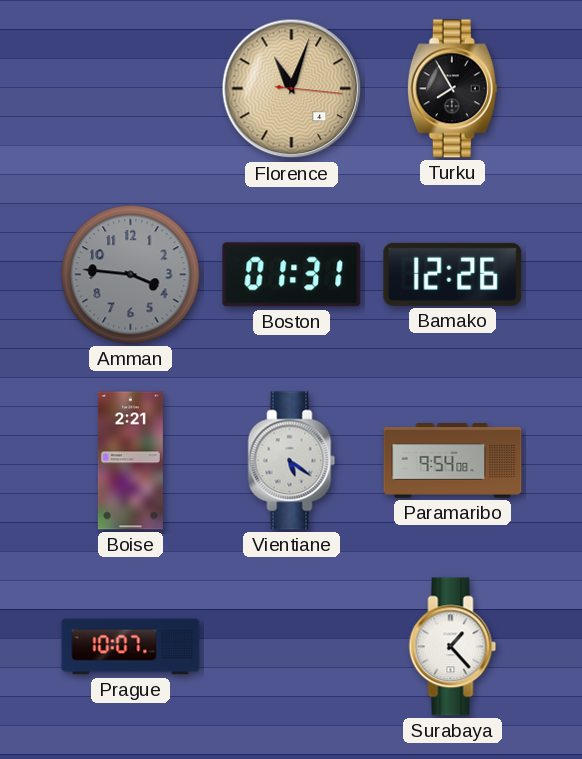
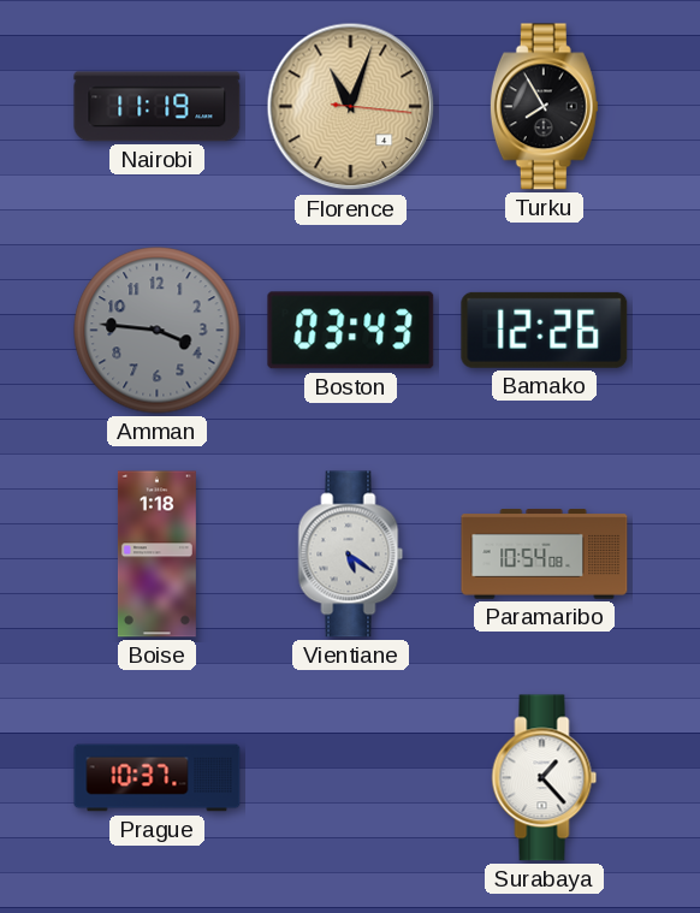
Nairobi: none -> 11:19 (158, 107)
Boston: 01:31 -> 03:43 (351, 331)
Boise: 2:21 -> 1:18 (156, 555)
Paramaribo: 9:54 -> 10:54 (545, 555)
Prague: 10:07 -> 10:37 (158, 778)
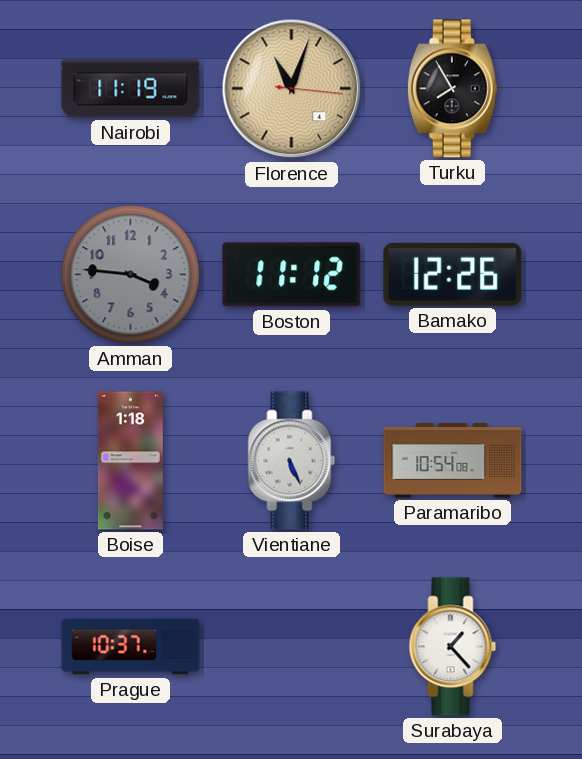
Boston: 03:43 -> 11:12 (292, 275)
Vientiane: 5:21 -> 5:26 (292, 461)
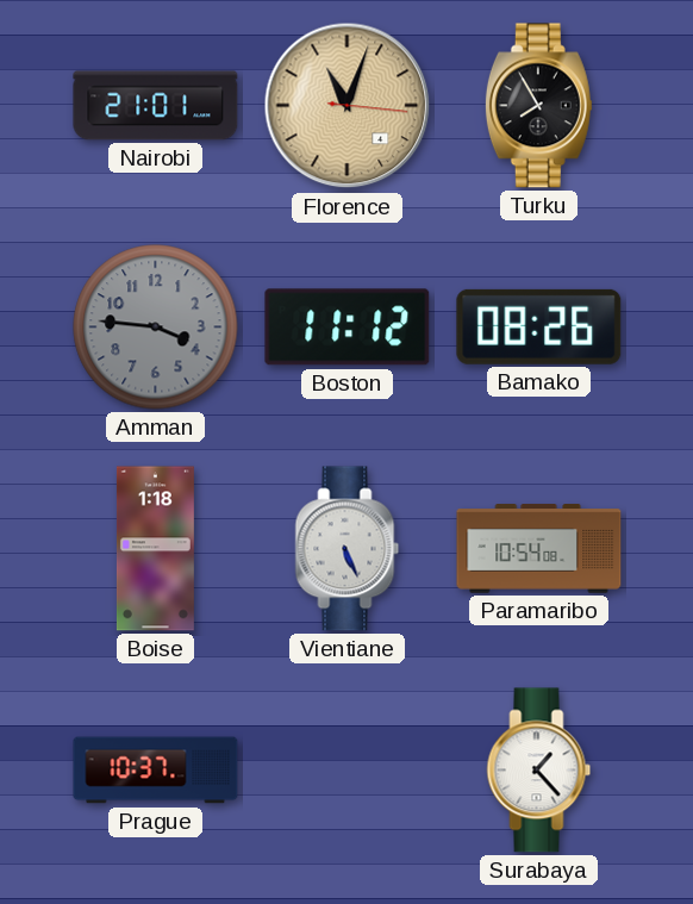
Nairobi: 11:19 -> 21:01 (156, 106)
Bamako: 12:26 -> 08:26 (539, 326)
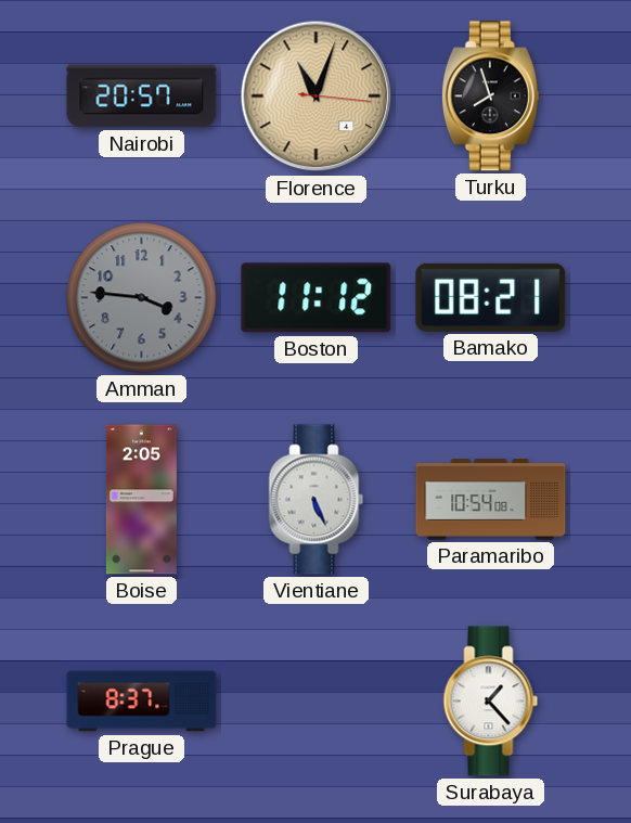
Nairobi: 21:01 -> 20:57 (142, 97)
Turku: 7:55 -> 7:57 (490, 97)
Bamako: 08:26 -> 08:21 (491, 297)
Boise: 1:18 -> 2:05 (141, 500)
Prague: 10:37 -> 8:37 (142, 702)
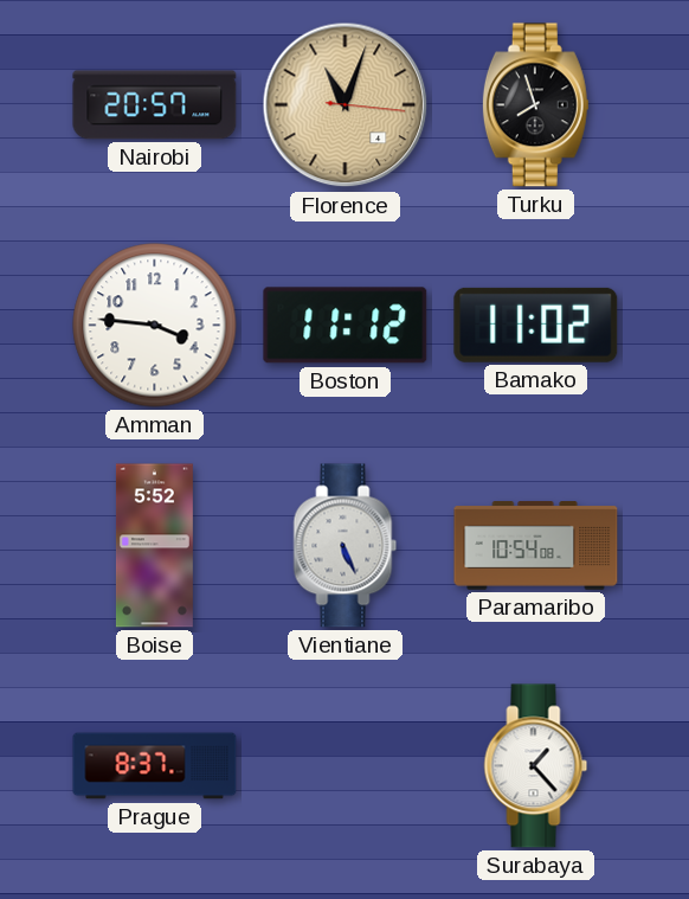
Amman dial: grey -> white (155, 326)
Bamako: 08:21 -> 11:02 (536, 325)
Boise: 2:05 -> 5:52 (154, 546)
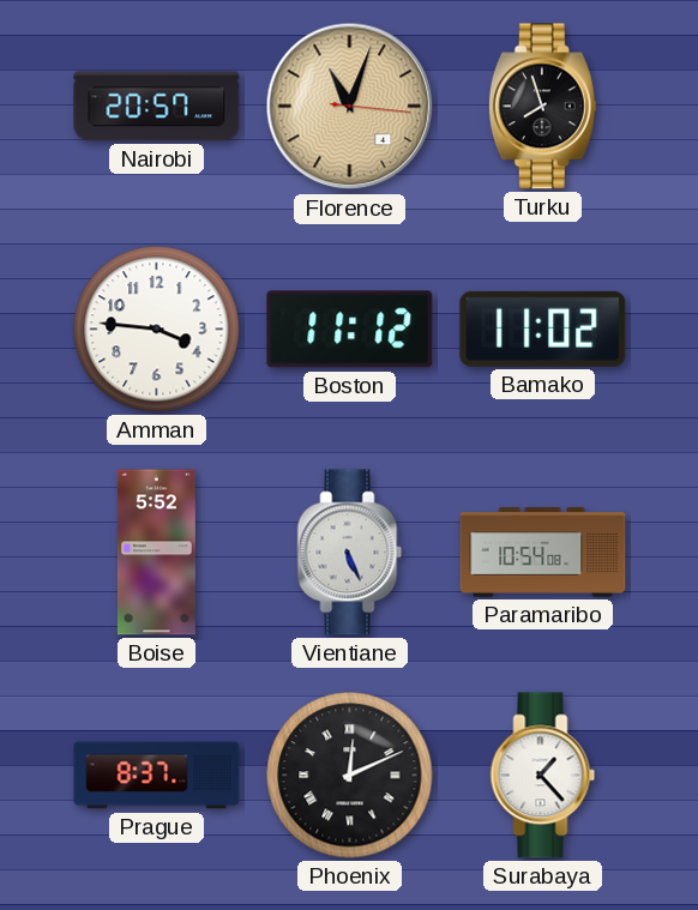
Phoenix: none -> 12:11 (350, 776)
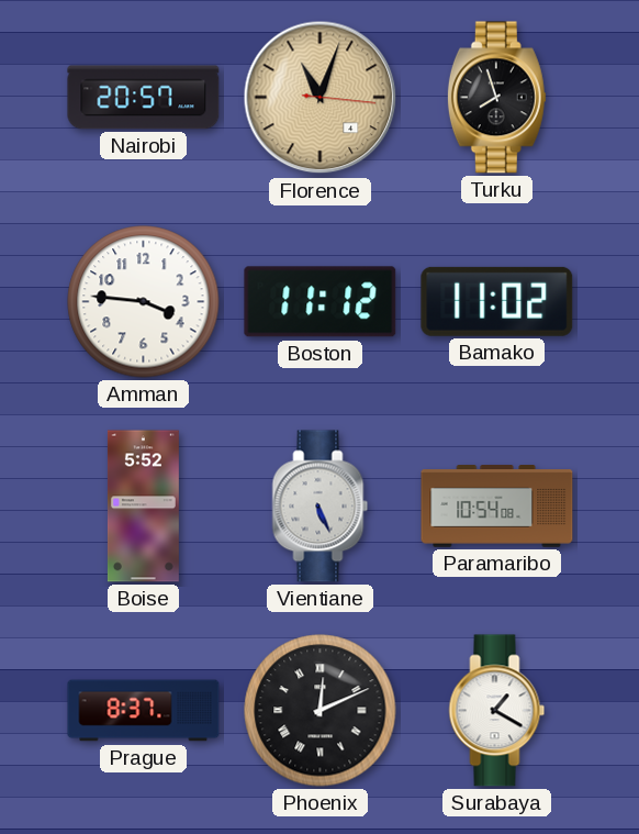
Surabaya: 1:23 -> 1:20 (497, 711)
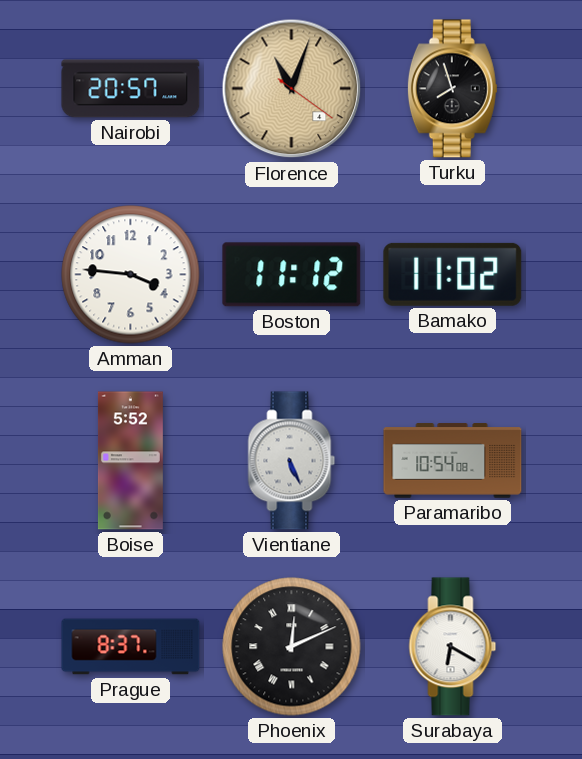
Florence: 11:03:16 -> 11:03:21 (292, 89)
Surabaya: 1:20 -> 6:20 (453, 647)
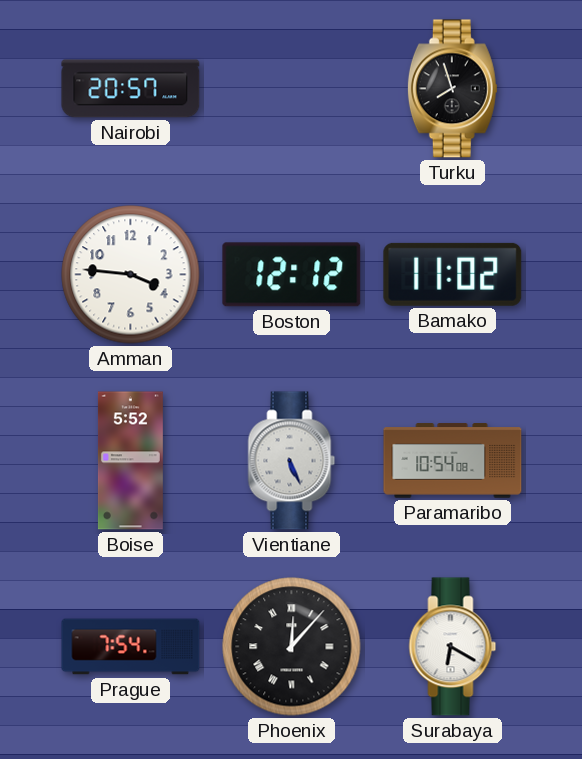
Florence: 11:03 -> none (292, 89)
Boston: 11:12 -> 12:12 (292, 275)
Prague: 8:37 -> 7:54 (131, 647)
Phoenix: 12:11 -> 12:07 (292, 647)
